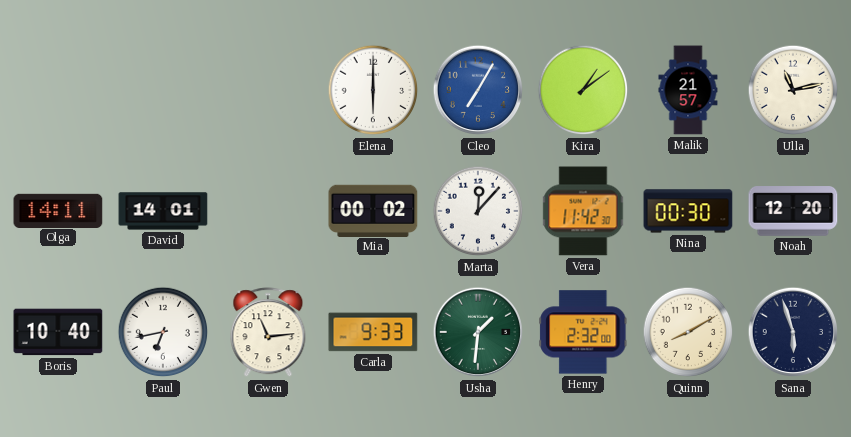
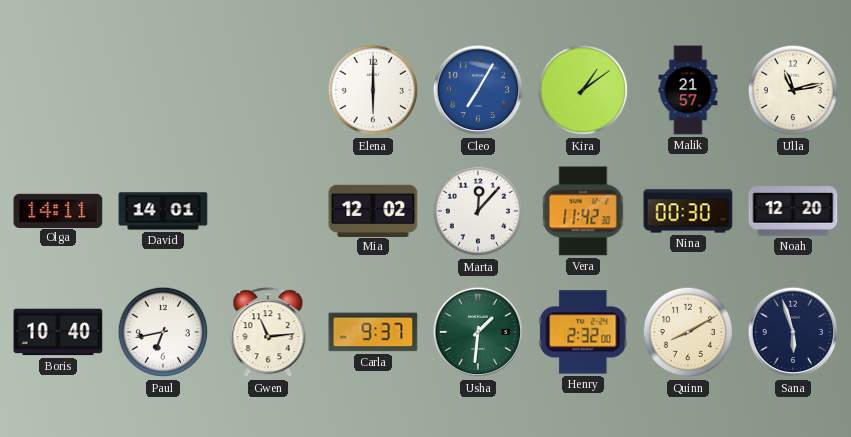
Mia: 00:02 -> 12:02 (373, 210)
Carla: 9:33 -> 9:37 (373, 332)
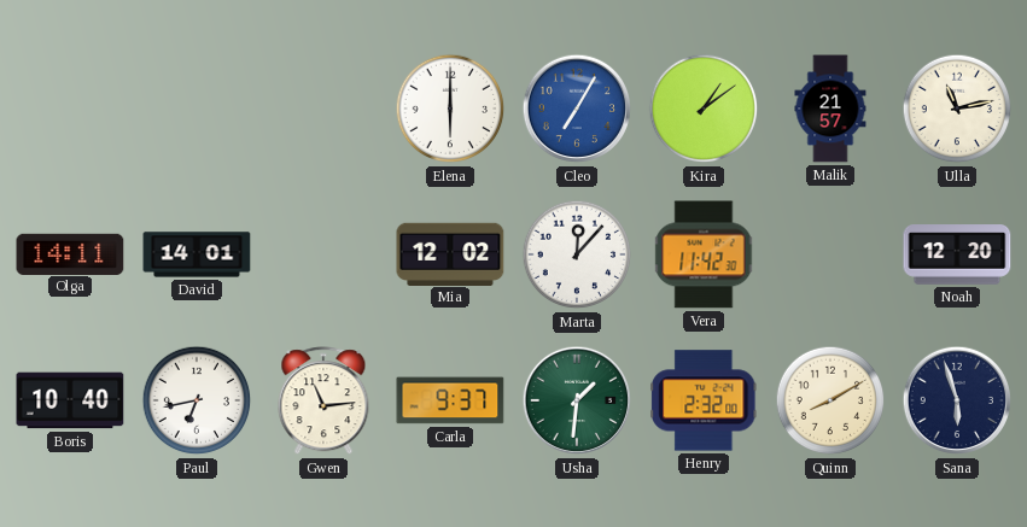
Nina: 00:30 -> none (688, 211)
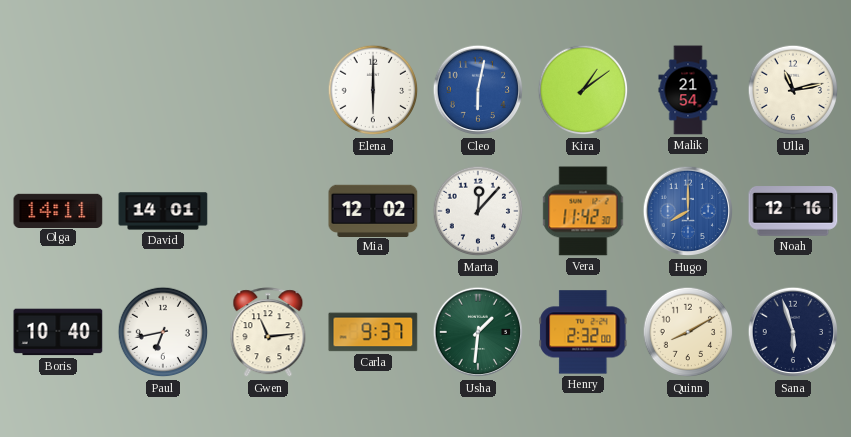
Cleo: 7:05 -> 6:02 (478, 90)
Malik: 21:57 -> 21:54 (688, 90)
Hugo: none -> 8:00 (688, 211)
Noah: 12:20 -> 12:16 (793, 211)
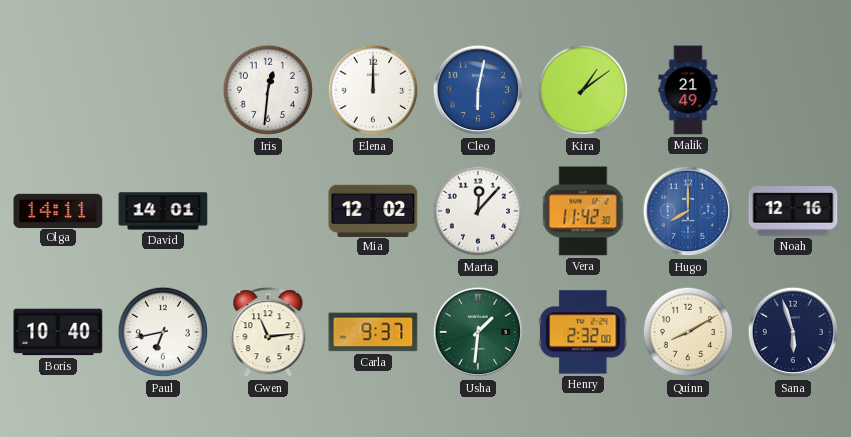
Iris: none -> 12:31 (268, 90)
Elena: 6:00 -> 12:00 (373, 90)
Malik: 21:54 -> 21:49 (688, 90)
Ulla: 11:13 -> none (793, 90)
